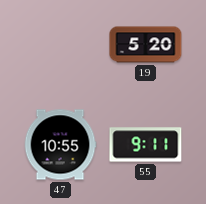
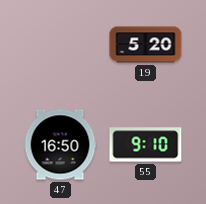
47: 10:55 -> 16:50 (60, 145)
55: 9:11 -> 9:10 (146, 145)
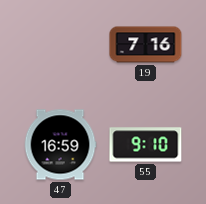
19: 5:20 -> 7:16 (146, 45)
47: 16:50 -> 16:59 (60, 145)
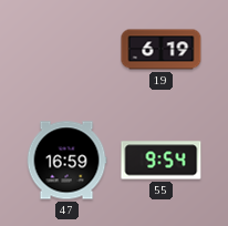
19: 7:16 -> 6:19 (162, 50)
55: 9:10 -> 9:54 (162, 161)
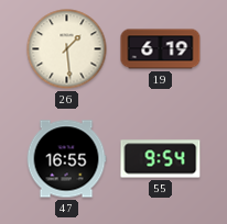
26: none -> 1:29 (67, 49)
47: 16:59 -> 16:55 (66, 159)
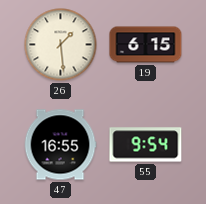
19: 6:19 -> 6:15 (146, 45)
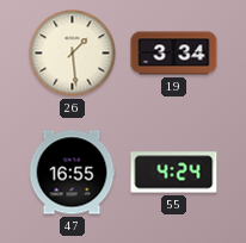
19: 6:15 -> 3:34 (174, 54)
55: 9:54 -> 4:24 (174, 173)
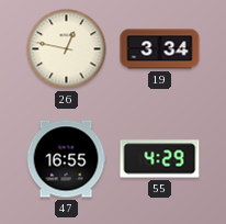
26: 1:29 -> 12:47 (67, 49)
55: 4:24 -> 4:29 (160, 159)
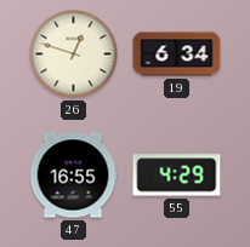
26: 12:47 -> 12:48 (74, 54)
19: 3:34 -> 6:34 (177, 54)
